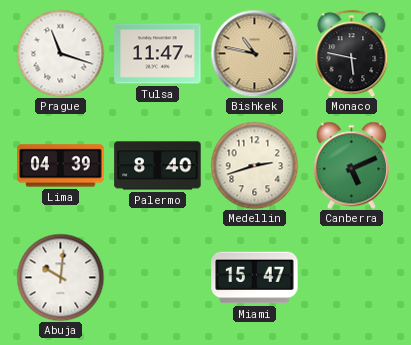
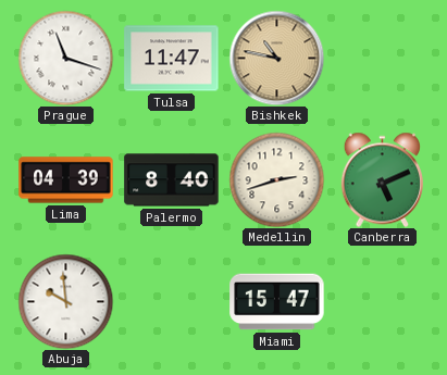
Monaco: 5:47 -> none (352, 53)
Abuja: 10:01 -> 9:59 (65, 301)
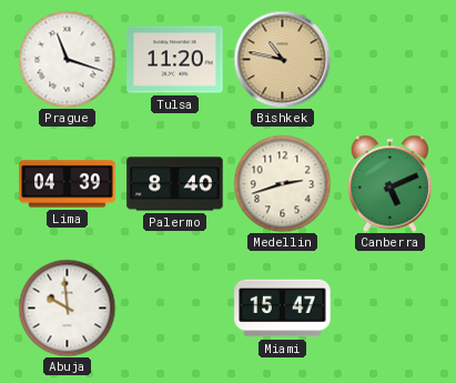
Tulsa: 11:47 -> 11:20 (175, 60)
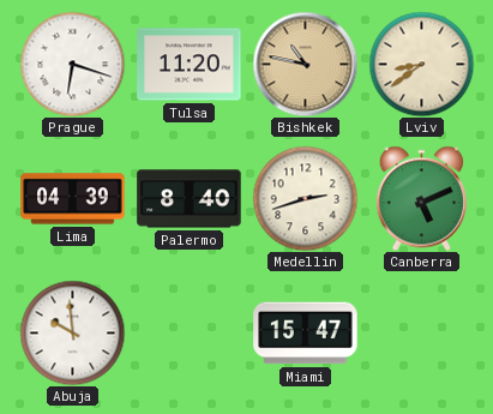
Prague: 11:18 -> 6:18 (72, 64)
Lviv: none -> 8:39 (421, 64)
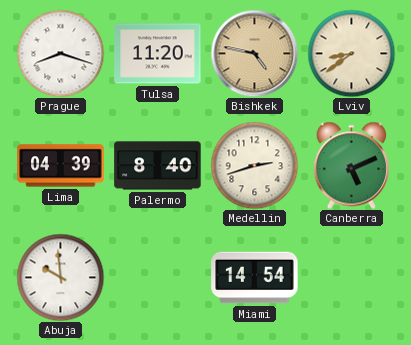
Prague: 6:18 -> 8:18 (60, 53)
Bishkek: 10:47 -> 4:47 (254, 53)
Miami: 15:47 -> 14:54 (255, 278)
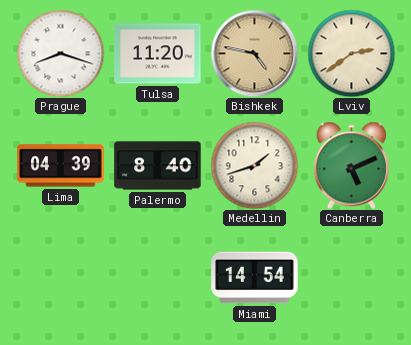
Lviv: 8:39 -> 2:39 (351, 53)
Medellin: 2:42 -> 1:42 (254, 165)
Abuja: 9:59 -> none (60, 277)
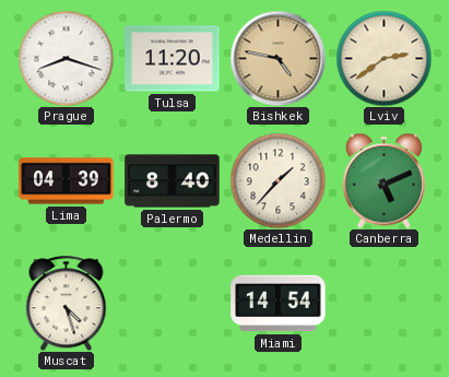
Medellin: 1:42 -> 1:37 (277, 180)
Muscat: none -> 4:27 (67, 303)
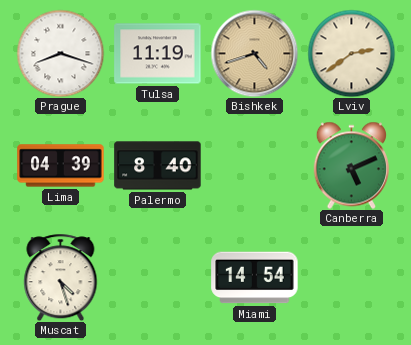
Tulsa: 11:20 -> 11:19 (158, 54)
Bishkek: 4:47 -> 4:42 (254, 53)
Medellin: 1:37 -> none (277, 180)
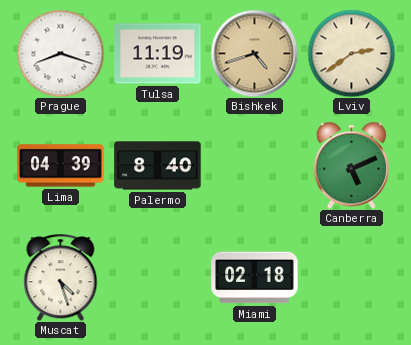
Miami: 14:54 -> 02:18 (255, 278)
